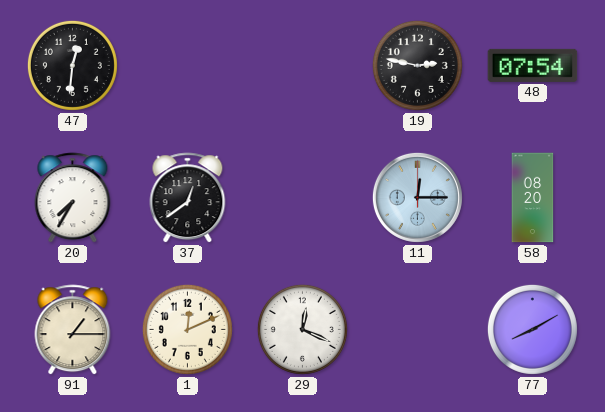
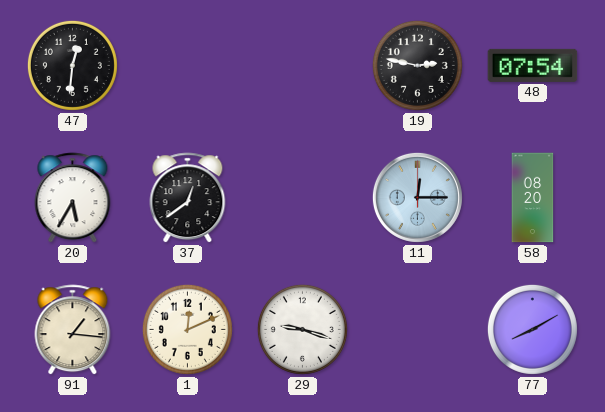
20: 7:35 -> 5:35 (73, 198)
91: 1:15 -> 1:16 (73, 330)
29: 12:19 -> 9:18 (302, 329)
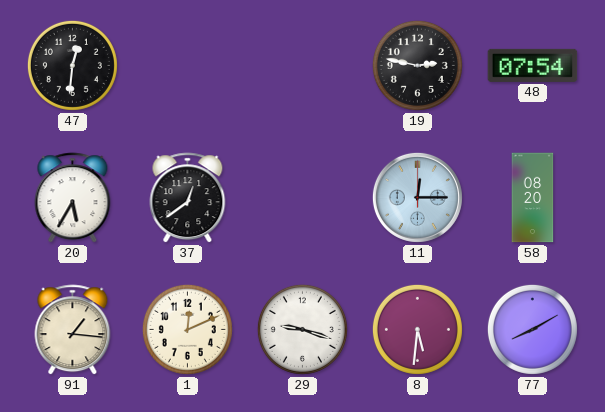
8: none -> 5:31 (417, 329)
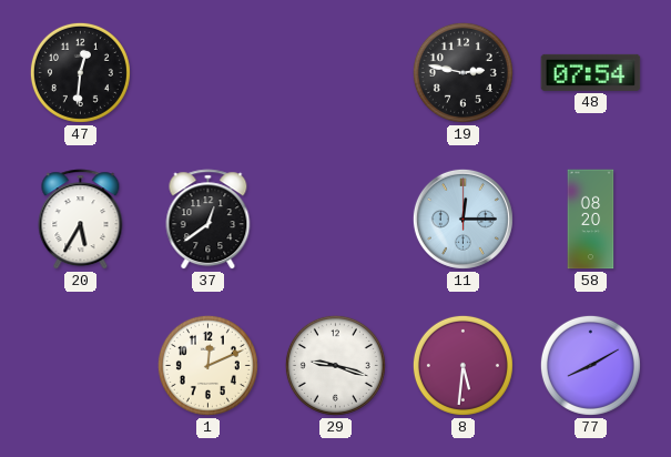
91: 1:16 -> none (73, 330)
